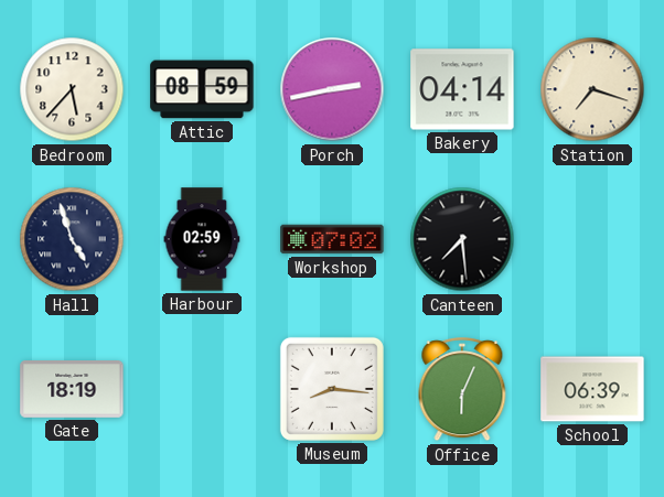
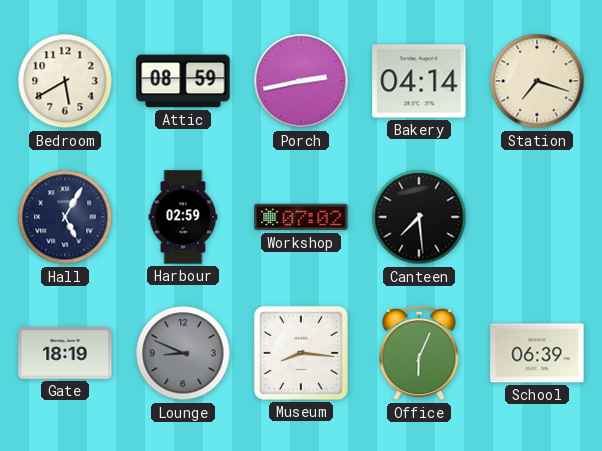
Bedroom: 5:37 -> 5:40 (65, 81)
Hall: 4:57 -> 5:05 (65, 217)
Lounge: none -> 8:49 (183, 353)
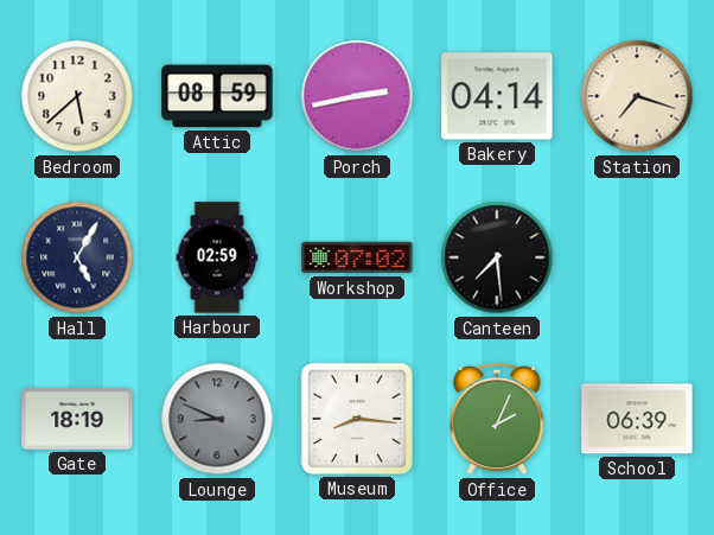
Bedroom: 5:40 -> 5:38 (77, 96)
Office: 6:04 -> 2:04 (497, 420)
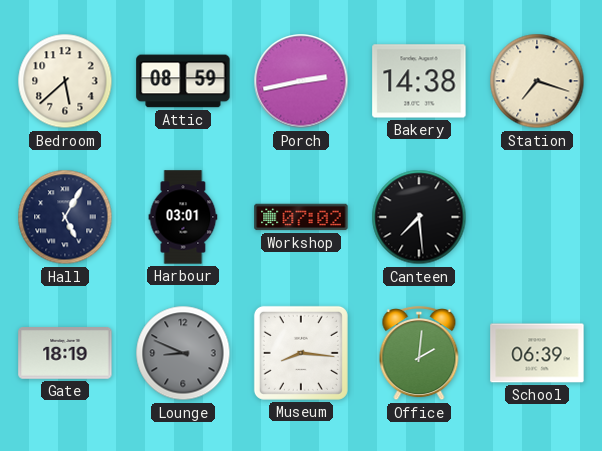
Bakery: 04:14 -> 14:38 (419, 81)
Harbour: 02:59 -> 03:01 (183, 217)
Office: 2:04 -> 2:01 (419, 354)
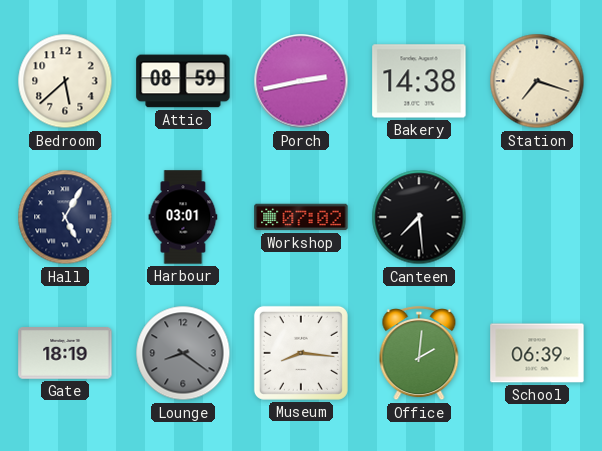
Lounge: 8:49 -> 8:21 (183, 353)
